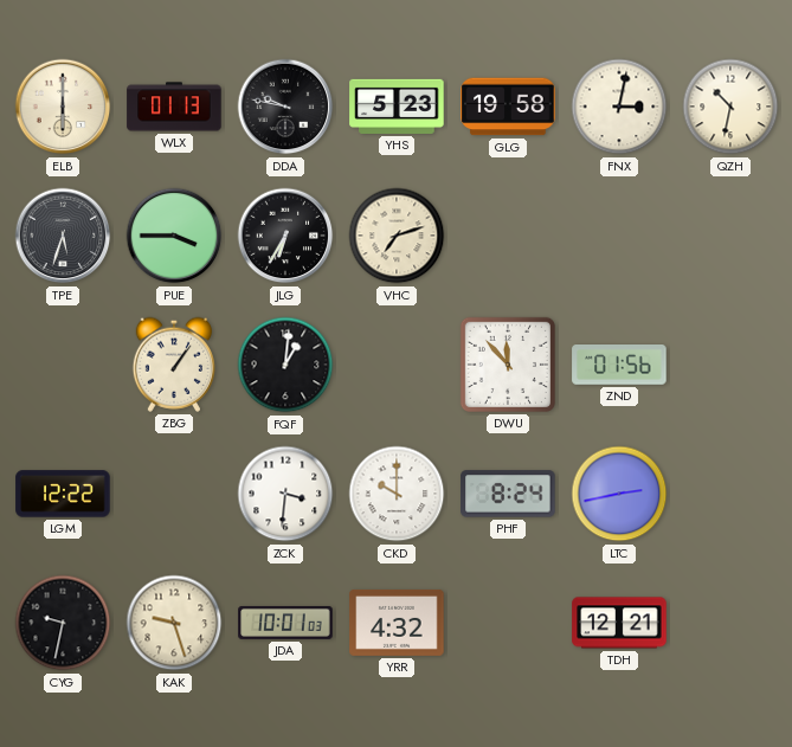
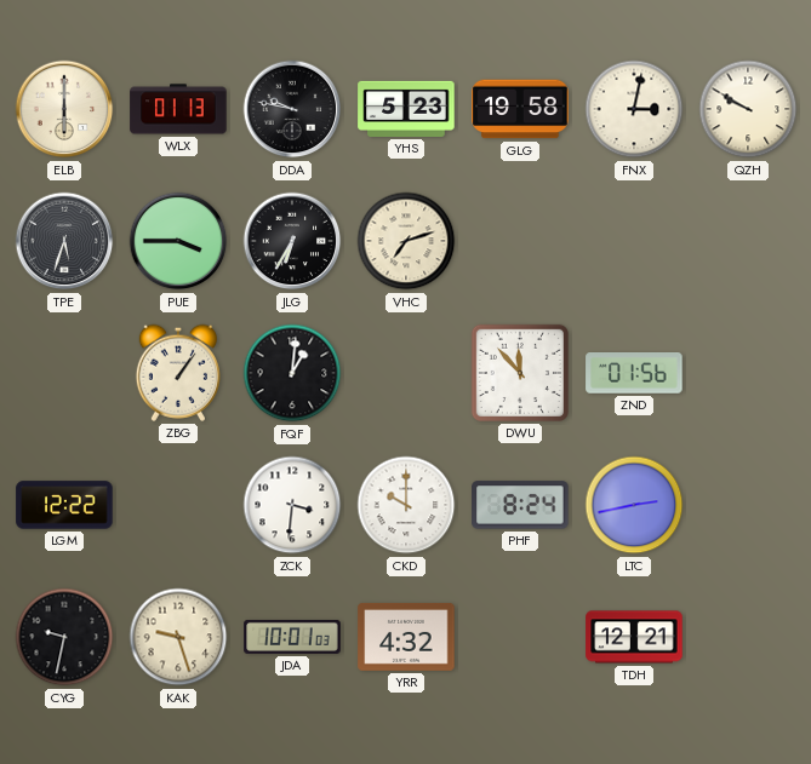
QZH: 10:32 -> 9:50 (748, 109)
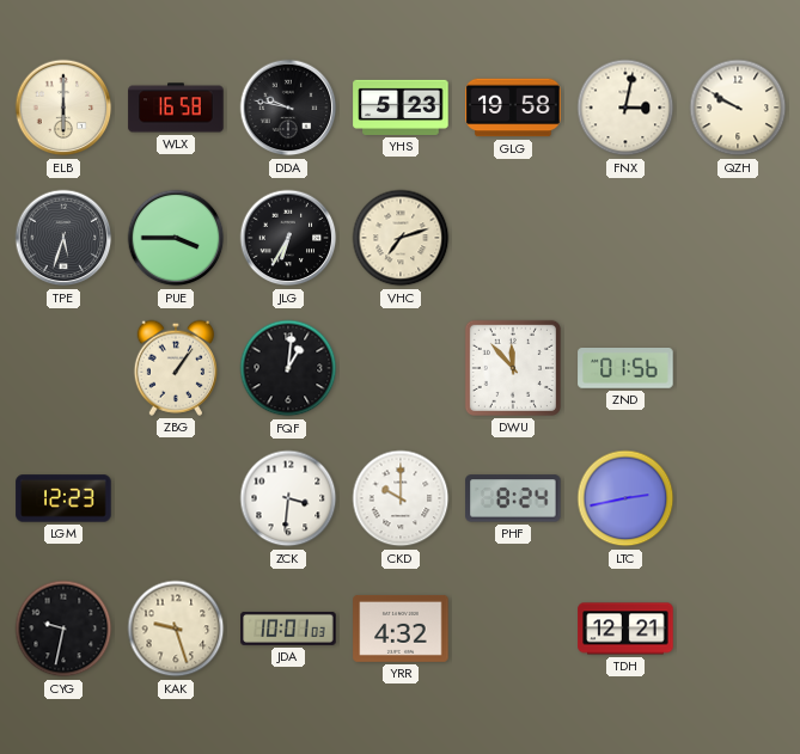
WLX: 01:13 -> 16:58 (176, 108)
LGM: 12:22 -> 12:23 (63, 498)
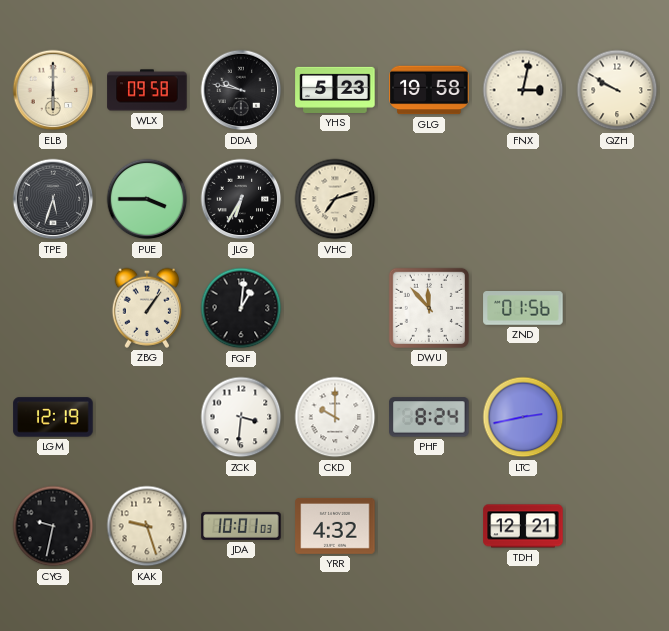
WLX: 16:58 -> 09:58 (147, 90)
LGM: 12:23 -> 12:19 (53, 417)
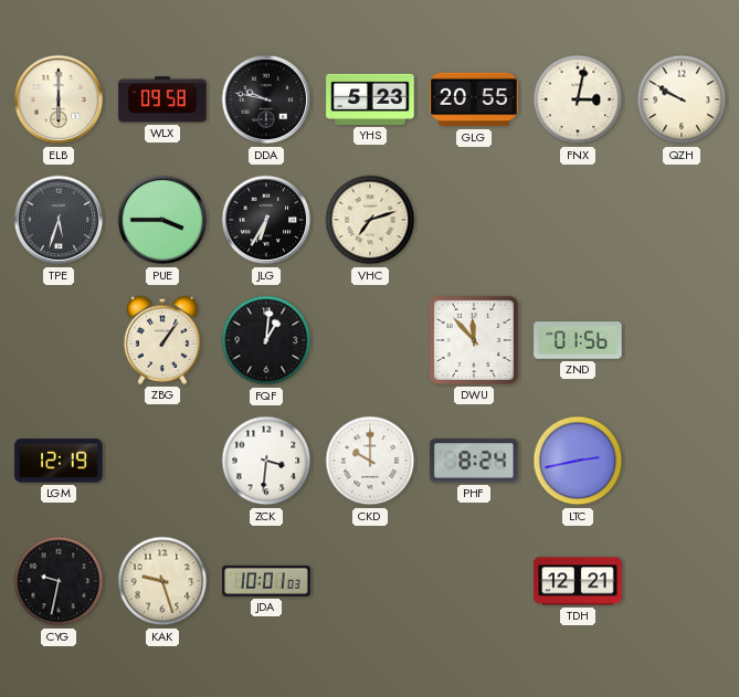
GLG: 19:58 -> 20:55 (474, 99)
YRR: 4:32 -> none (335, 526)
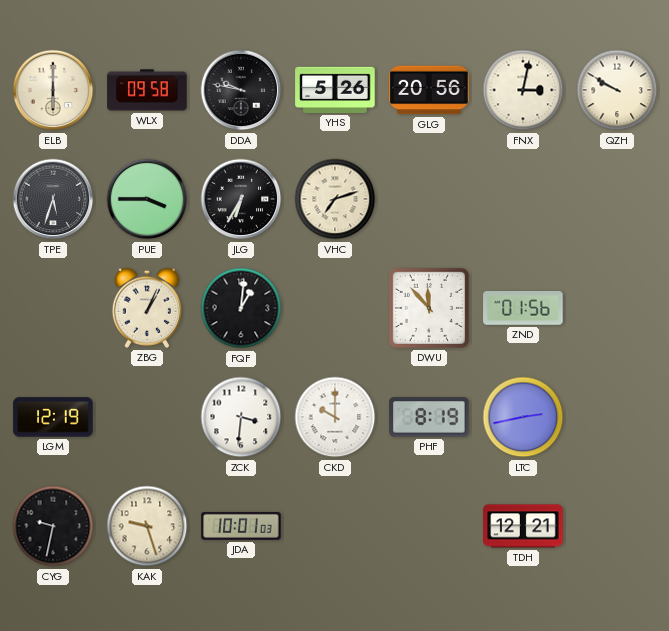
YHS: 5:23 -> 5:26 (335, 90)
GLG: 20:55 -> 20:56 (429, 90)
ZBG: 1:06 -> 1:04 (146, 308)
PHF: 8:24 -> 8:19 (429, 417)
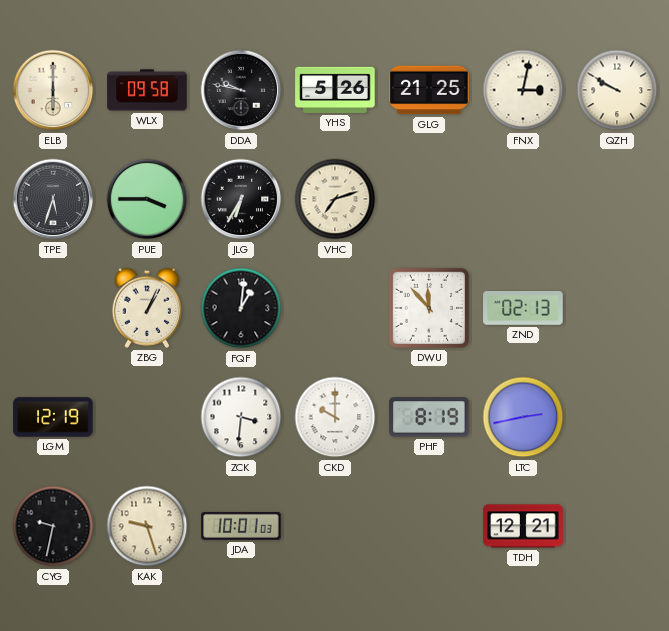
GLG: 20:56 -> 21:25 (429, 90)
ZND: 01:56 -> 02:13 (523, 308)
